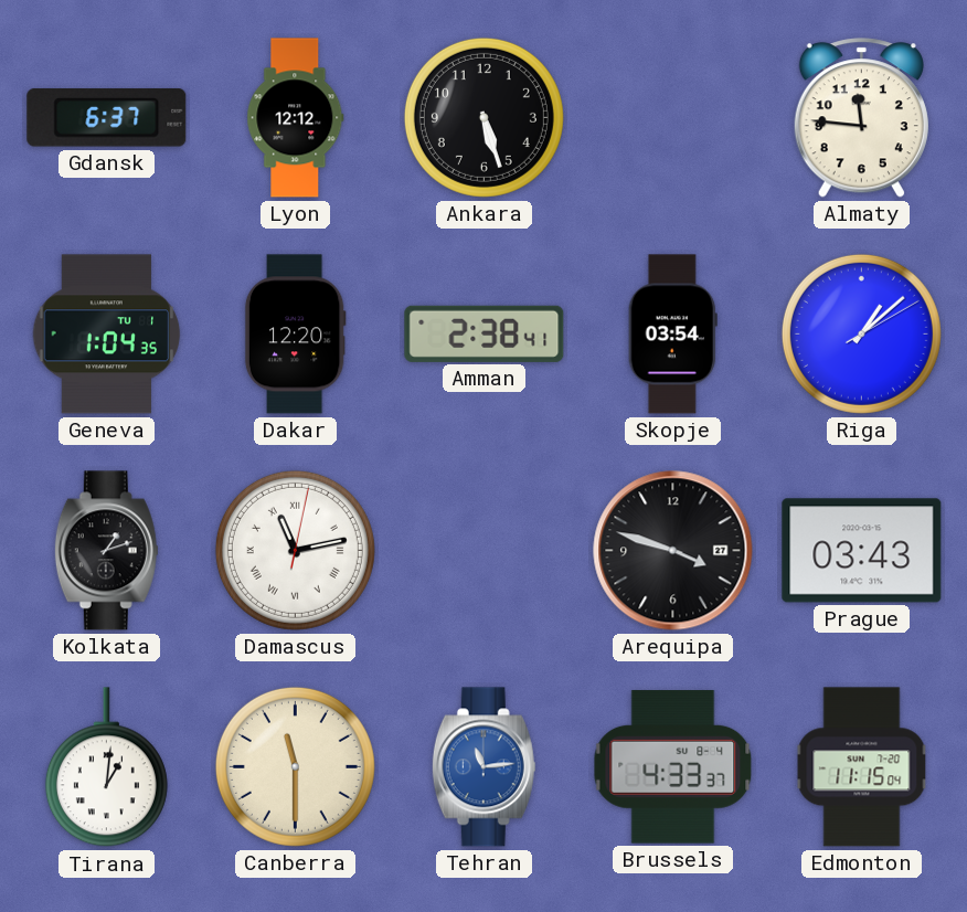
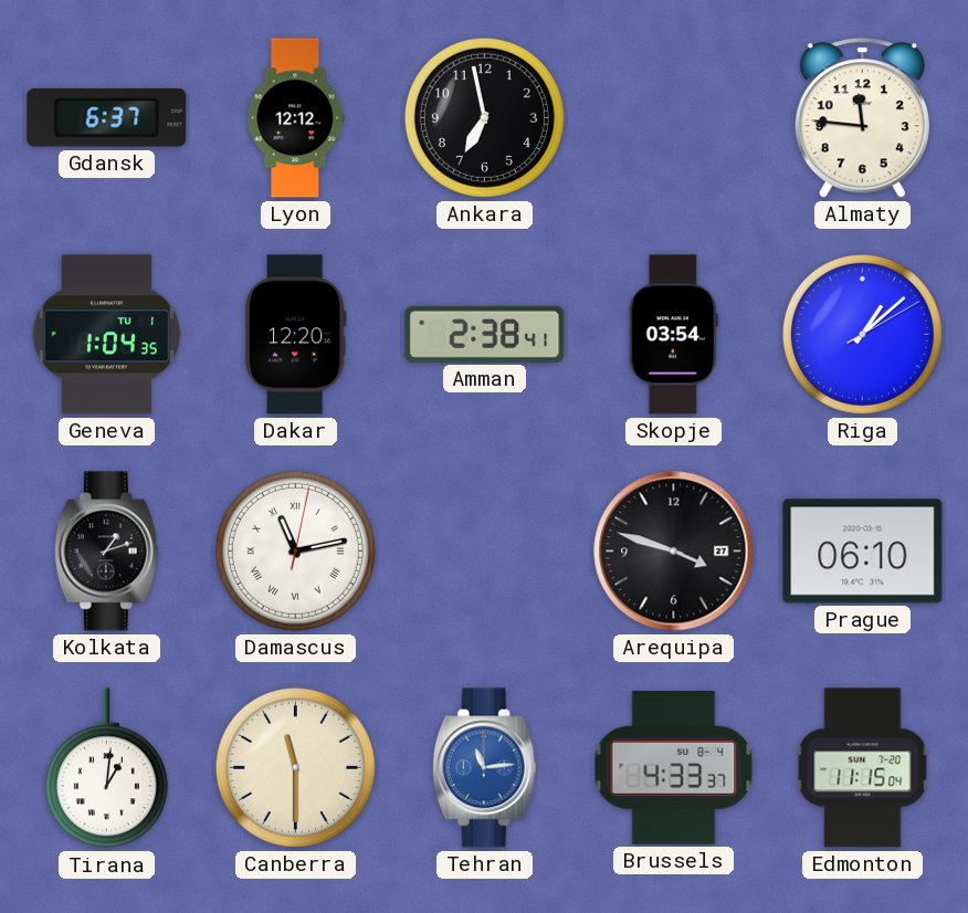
Ankara: 5:27 -> 6:58 (484, 117)
Prague: 03:43 -> 06:10 (863, 552)
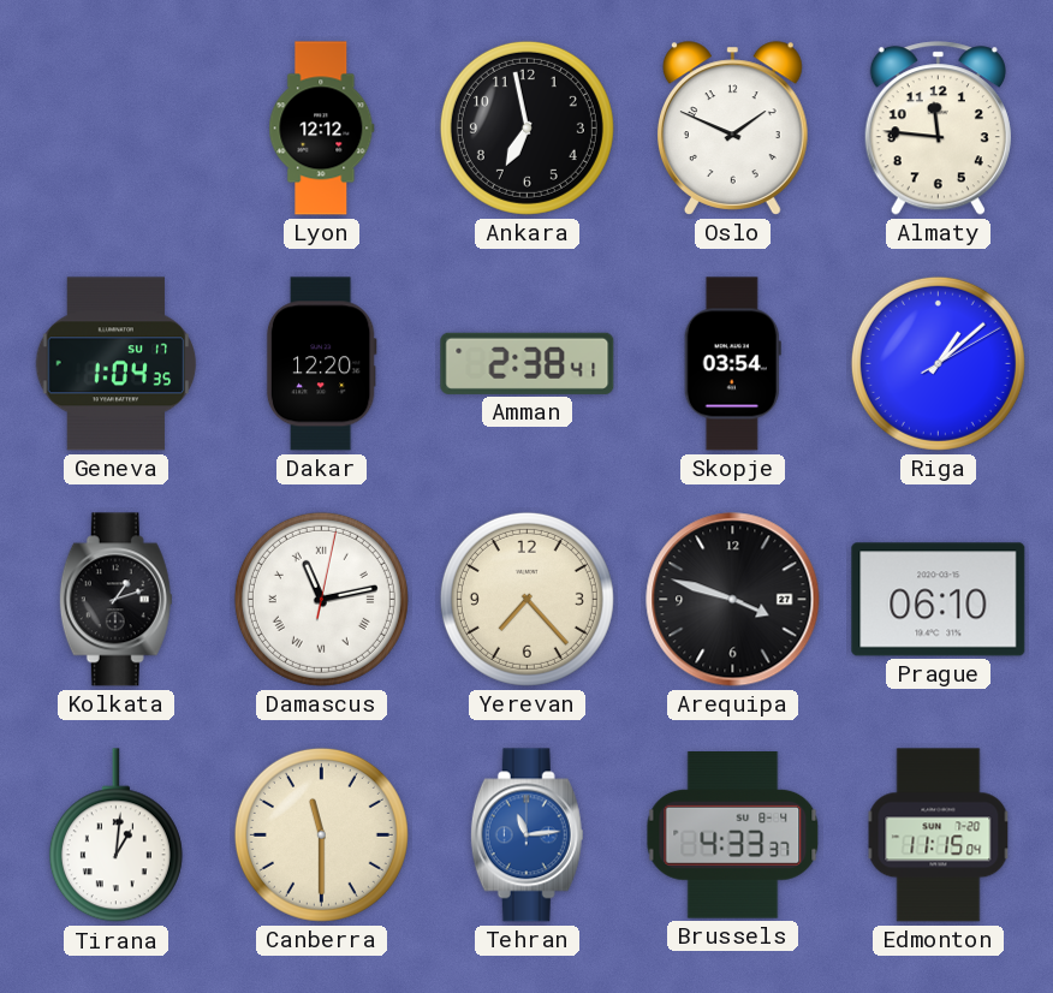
Gdansk: 6:37 -> none (107, 118)
Oslo: none -> 1:49 (732, 129)
Geneva date: TU 1 -> SU 17 (117, 364)
Yerevan: none -> 7:23 (526, 599)
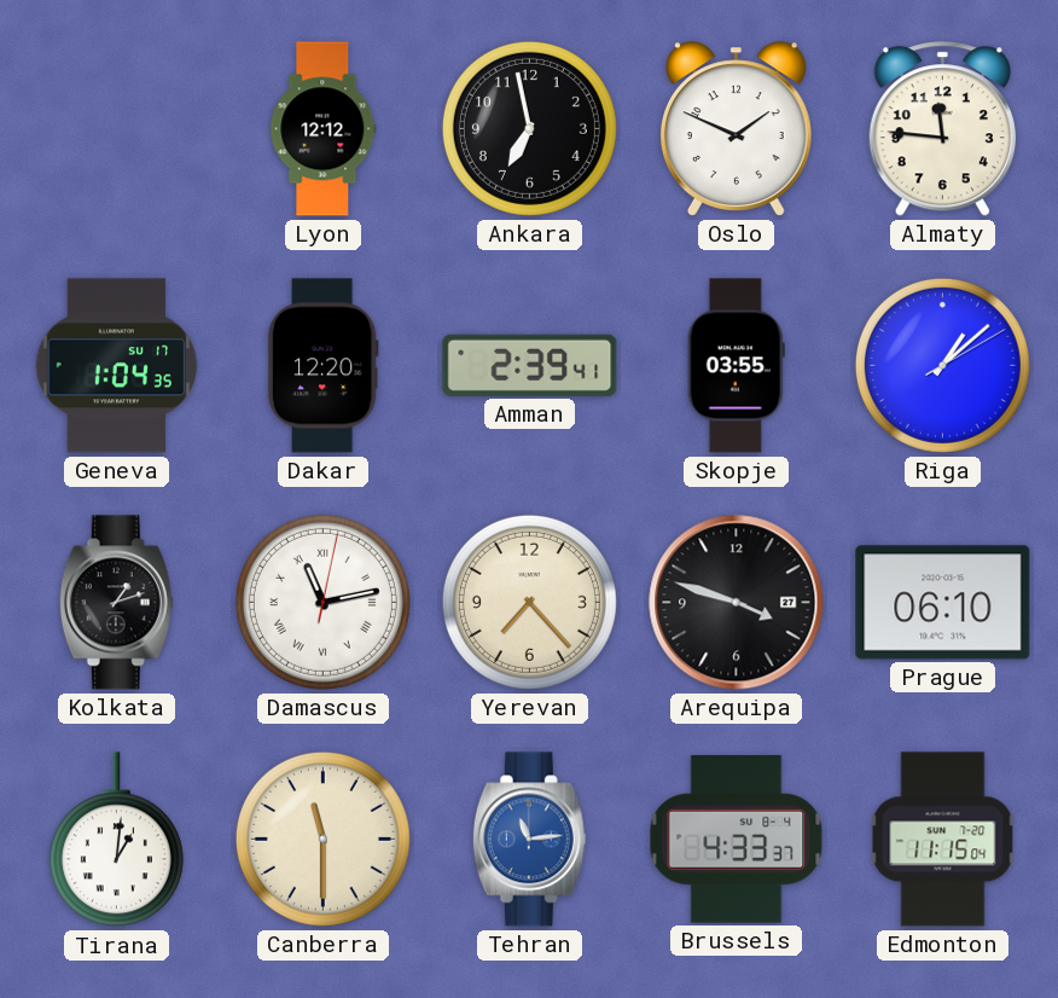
Amman: 2:38 -> 2:39 (530, 365)
Skopje: 03:54 -> 03:55 (736, 366)
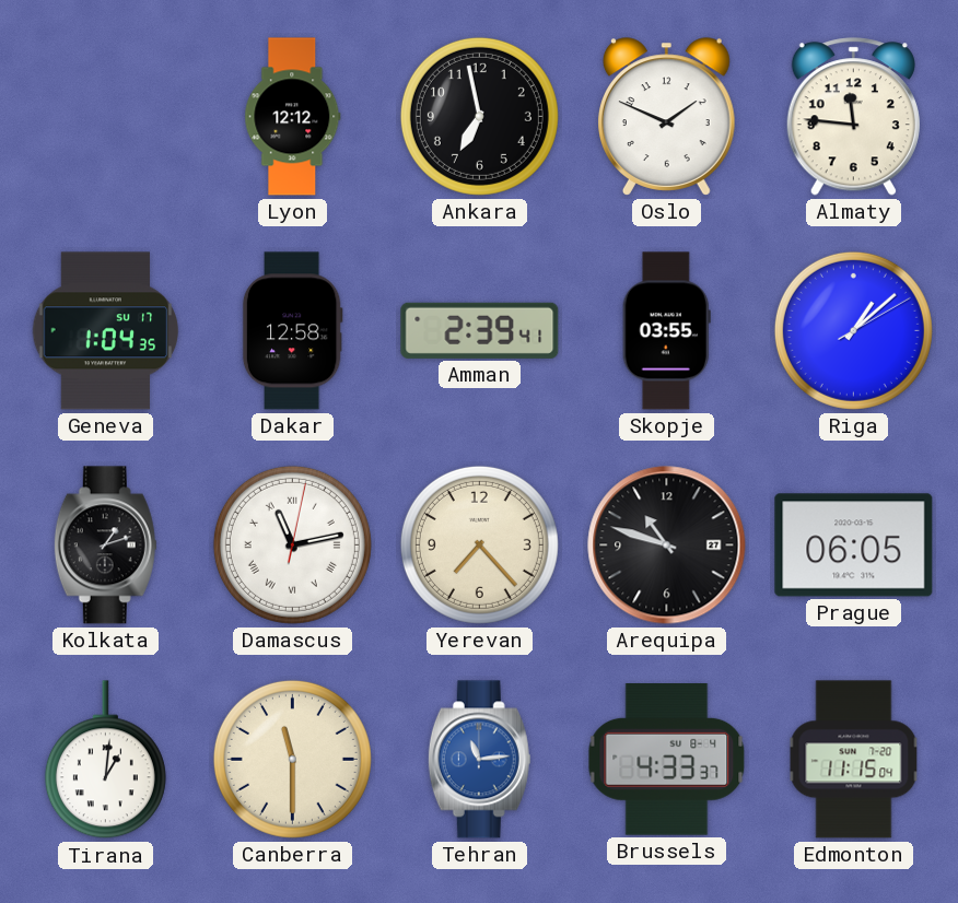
Dakar: 12:20 -> 12:58 (292, 331)
Arequipa: 3:48 -> 10:48 (667, 546)
Prague: 06:10 -> 06:05 (854, 546)
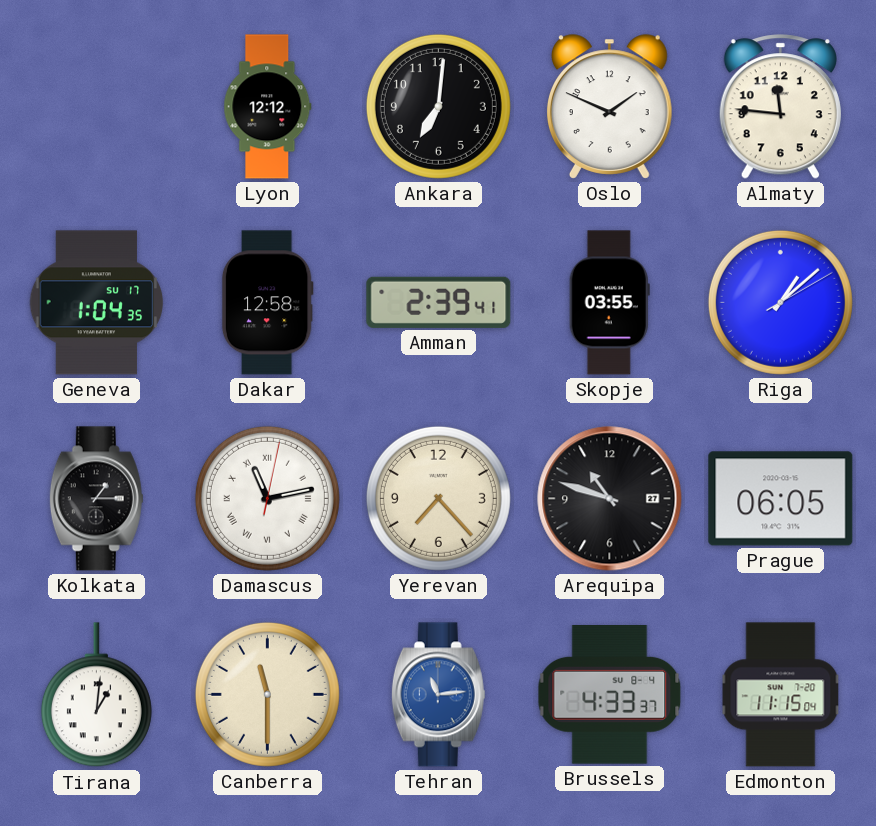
Ankara: 6:58 -> 7:01 (438, 106)
Kolkata: 1:12 -> 1:15 (96, 499)
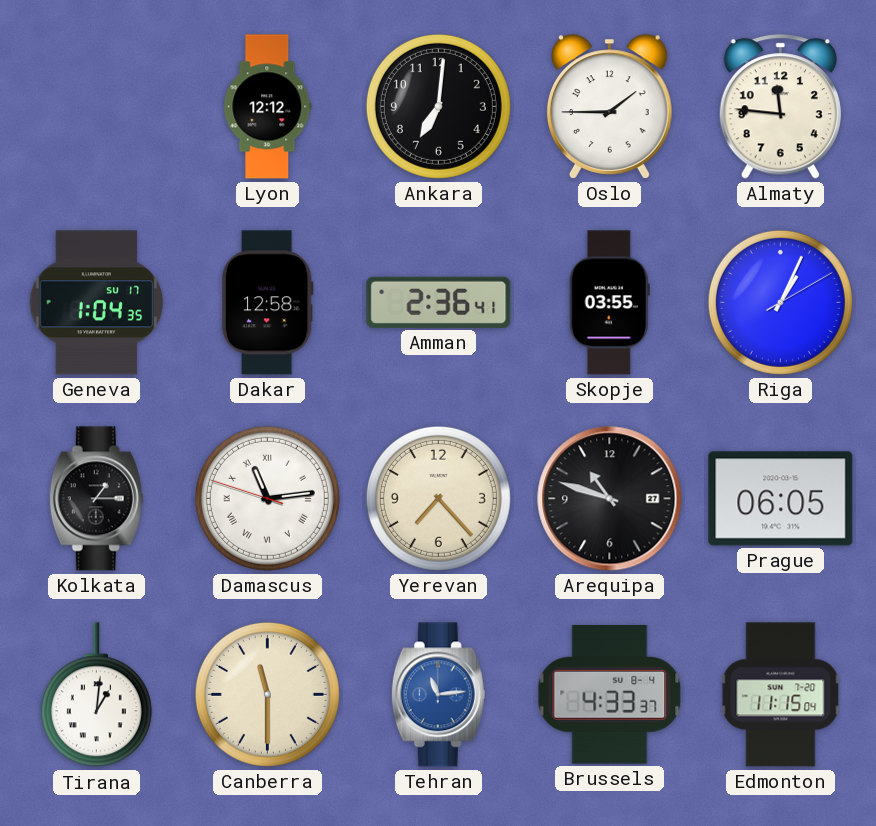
Oslo: 1:49 -> 1:45 (609, 107)
Amman: 2:39 -> 2:36 (439, 302)
Riga: 1:08 -> 1:04 (780, 302)
Damascus: 11:13:02 -> 11:13:48 (267, 498)
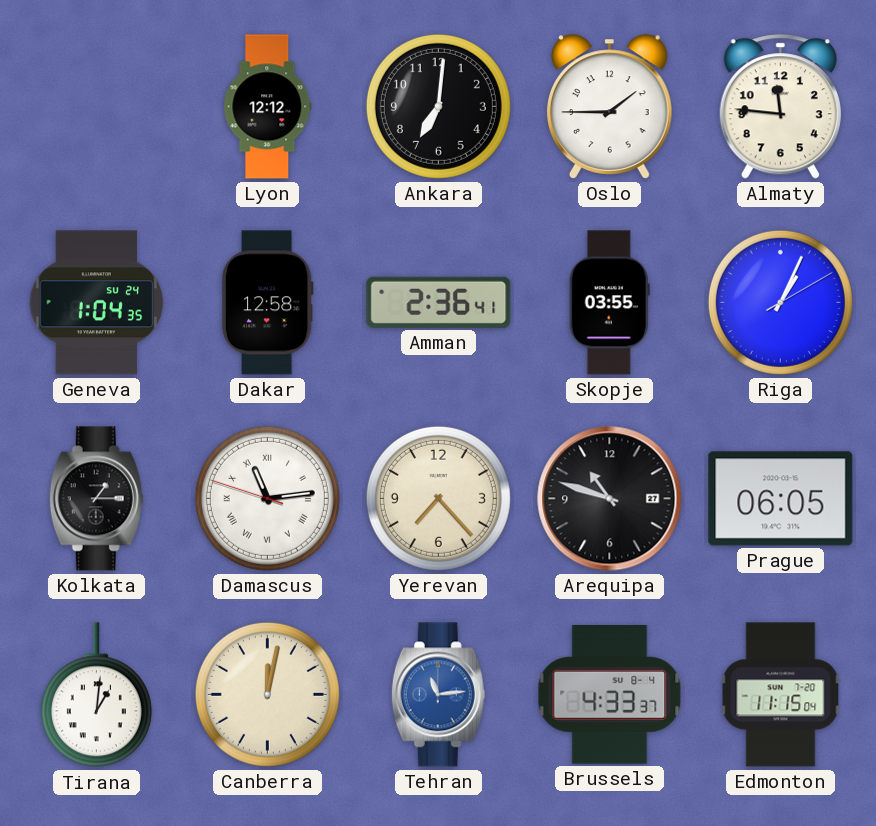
Geneva date: SU 17 -> SU 24 (97, 303)
Canberra: 11:30 -> 12:02 (267, 694)
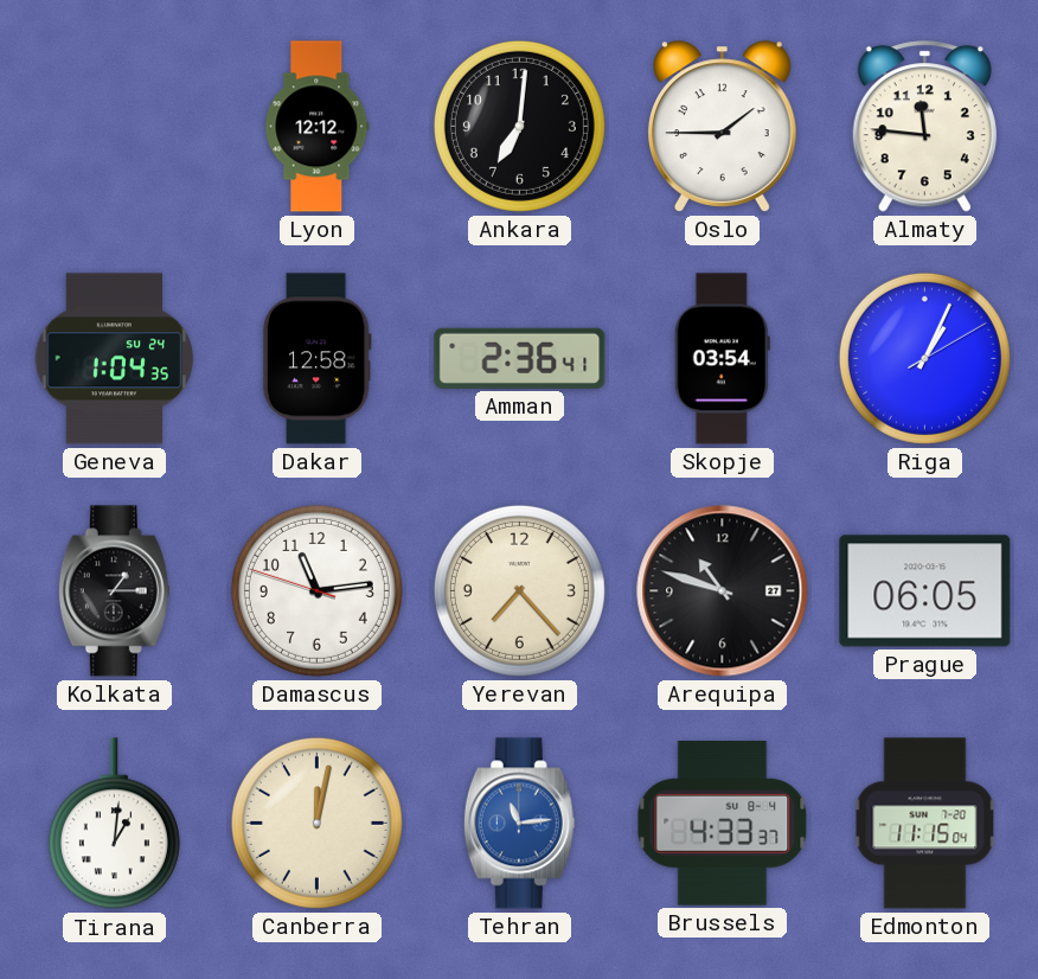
Skopje: 03:55 -> 03:54 (722, 359)
Damascus numerals: Roman -> Arabic (316, 590)
